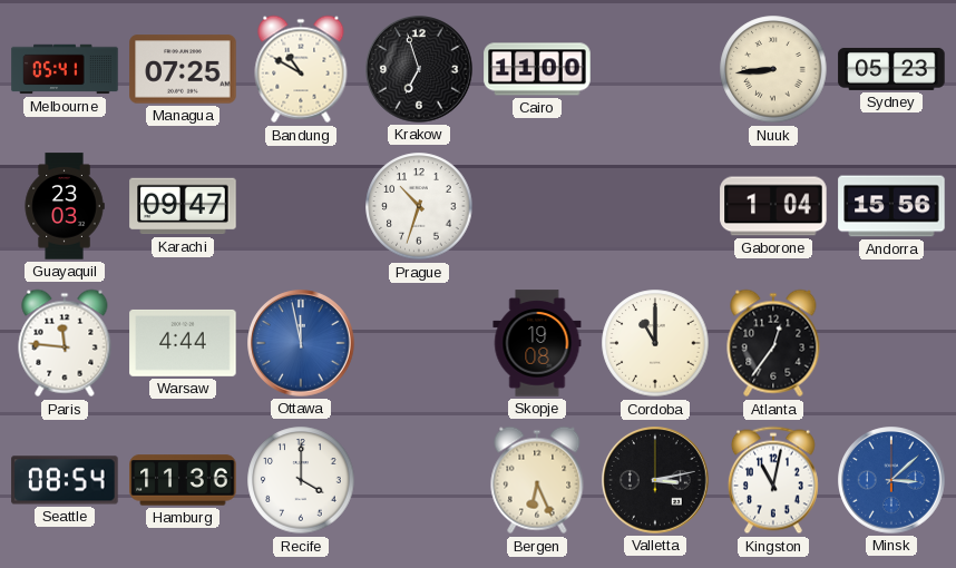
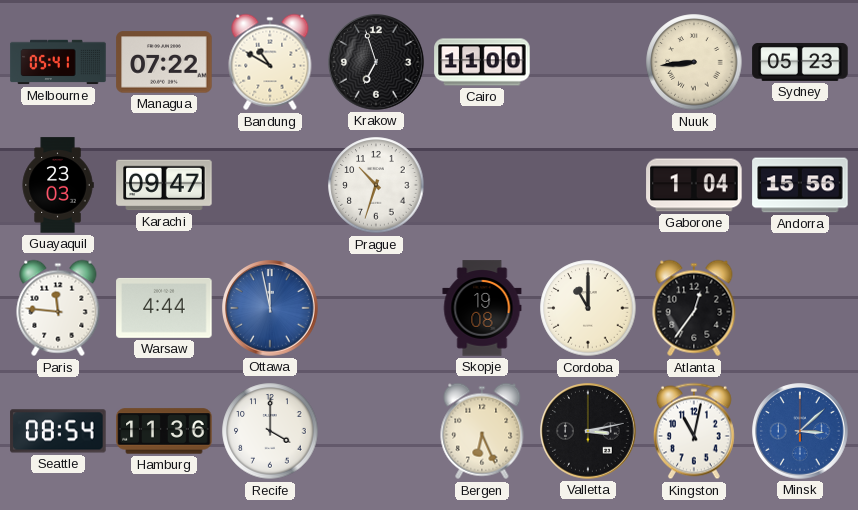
Managua: 07:25 -> 07:22 (164, 62)
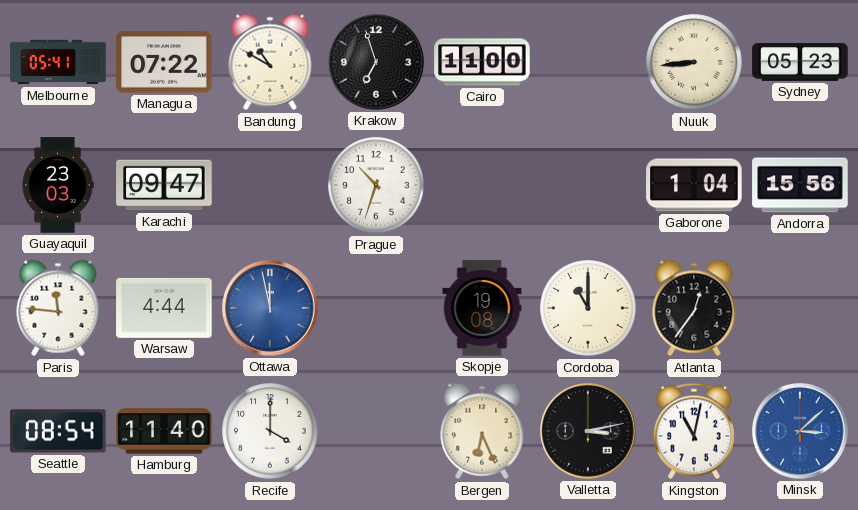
Hamburg: 11:36 -> 11:40 (164, 431)
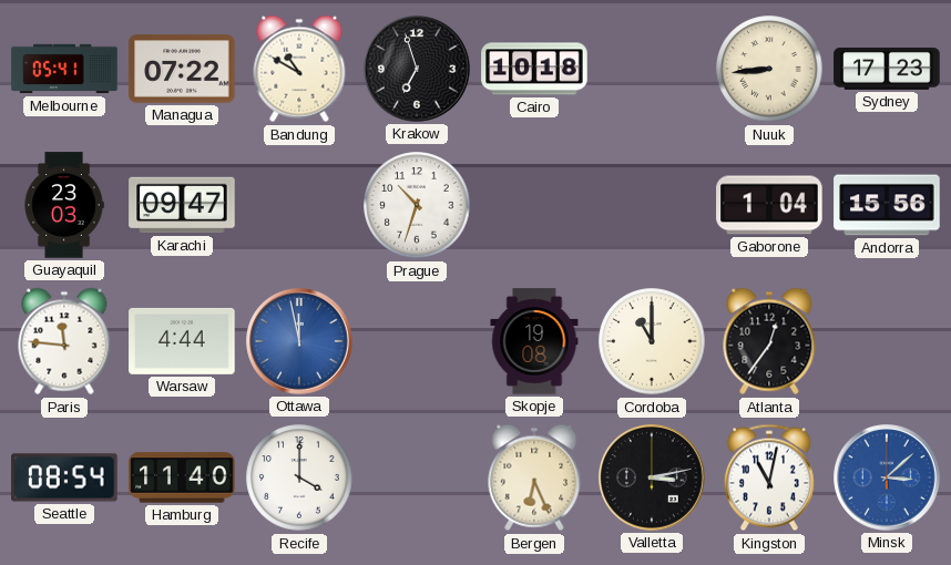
Cairo: 11:00 -> 10:18 (534, 69)
Sydney: 05:23 -> 17:23 (887, 69)
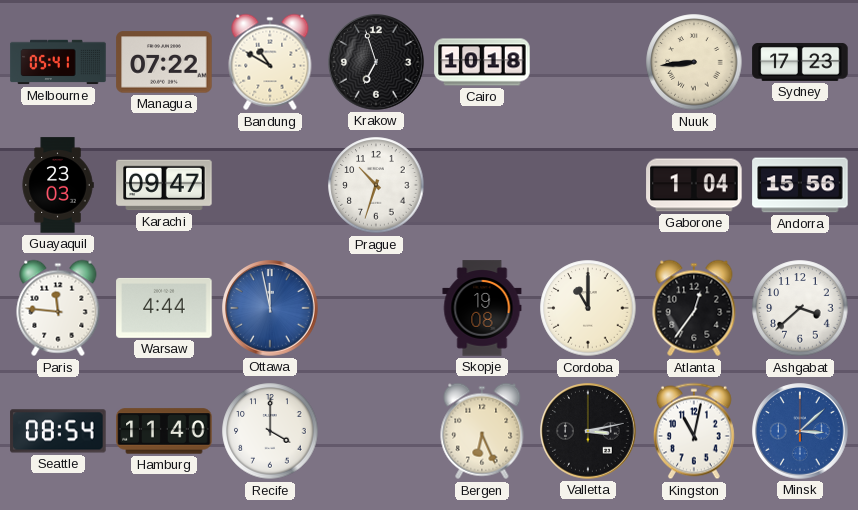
Ashgabat: none -> 3:38 (800, 308)
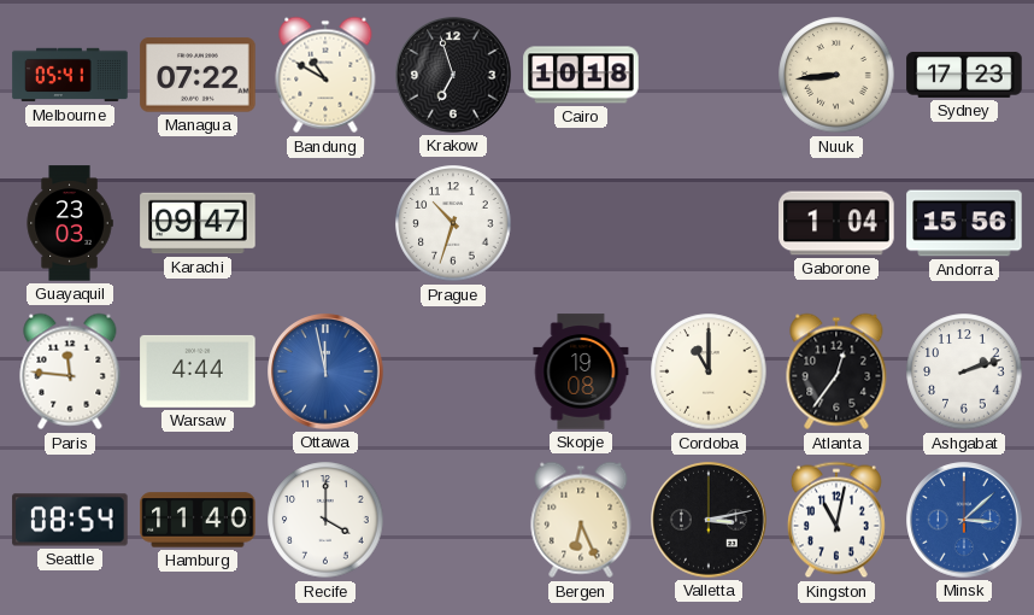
Ashgabat: 3:38 -> 2:12 (964, 371)
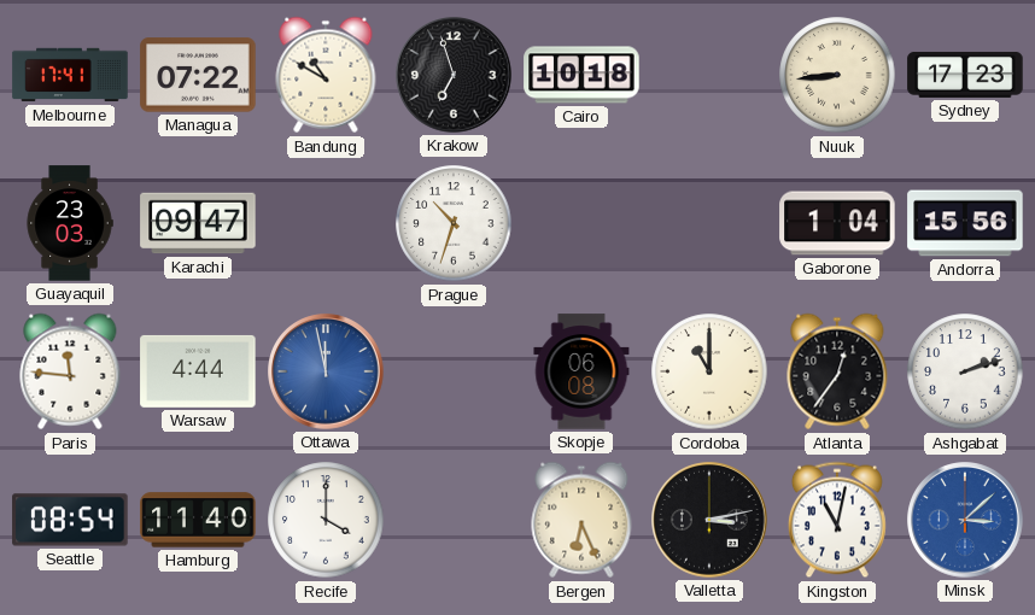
Melbourne: 05:41 -> 17:41 (70, 75)
Skopje: 19:08 -> 06:08 (581, 371)
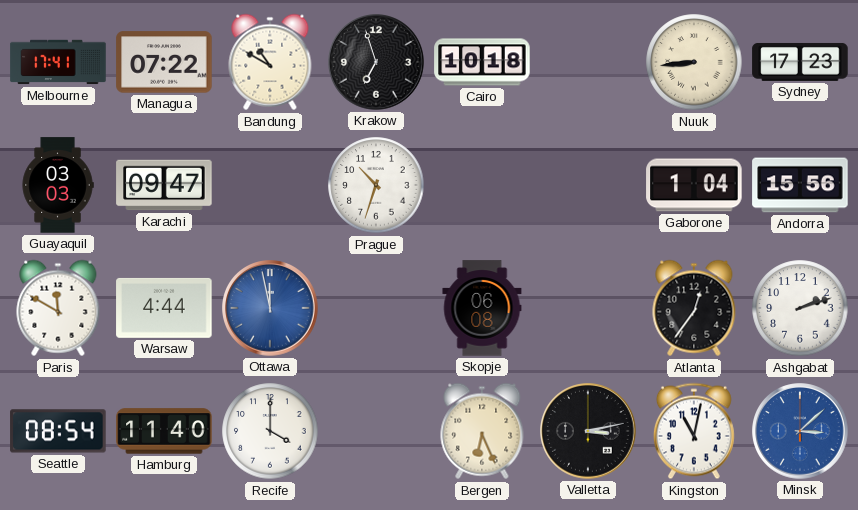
Guayaquil: 23:03 -> 03:03 (58, 185)
Paris: 11:46 -> 11:50 (58, 308)
Cordoba: 11:00 -> none (709, 371)
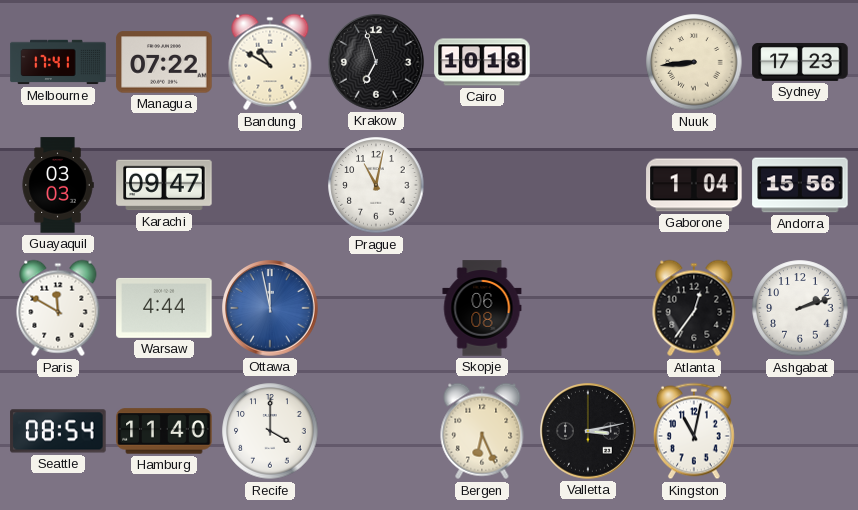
Prague: 10:33 -> 11:02 (376, 185)
Minsk: 3:08 -> none (800, 431)
